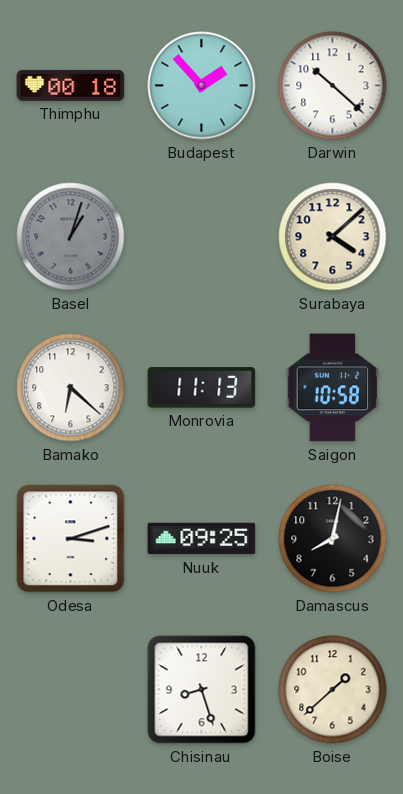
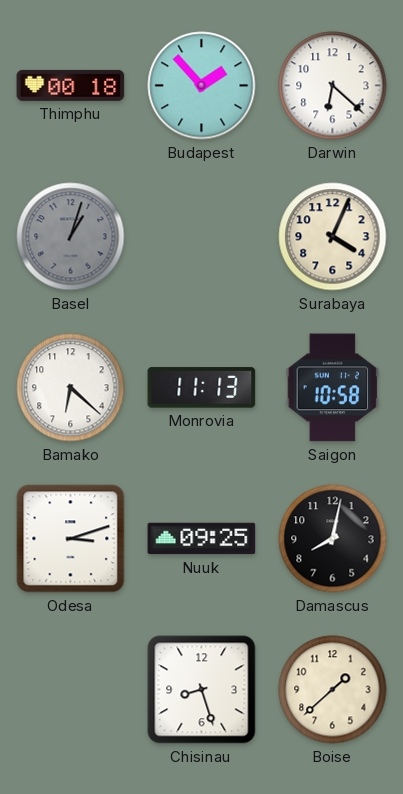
Darwin: 10:22 -> 6:22 (333, 86)
Surabaya: 4:08 -> 4:04 (333, 237)
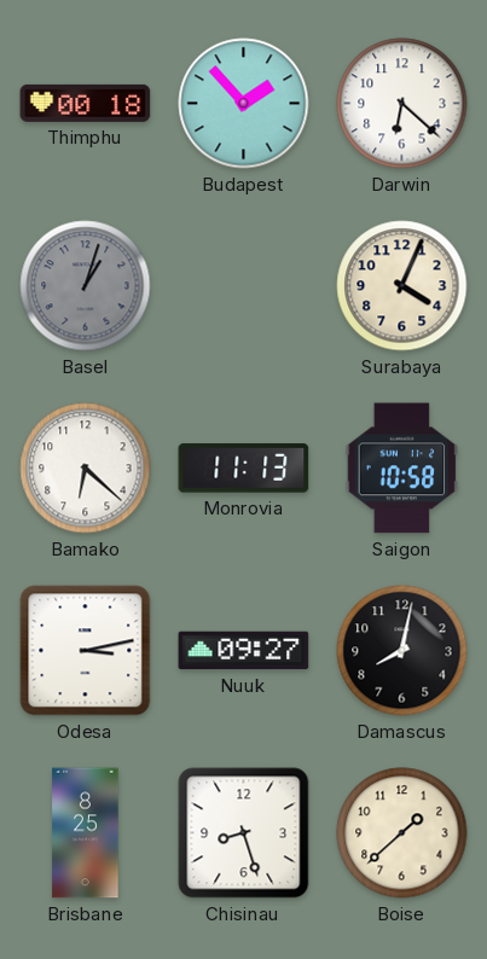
Odesa: 3:12 -> 3:13 (86, 651)
Nuuk: 09:25 -> 09:27 (244, 651)
Brisbane: none -> 8:25 (86, 833)
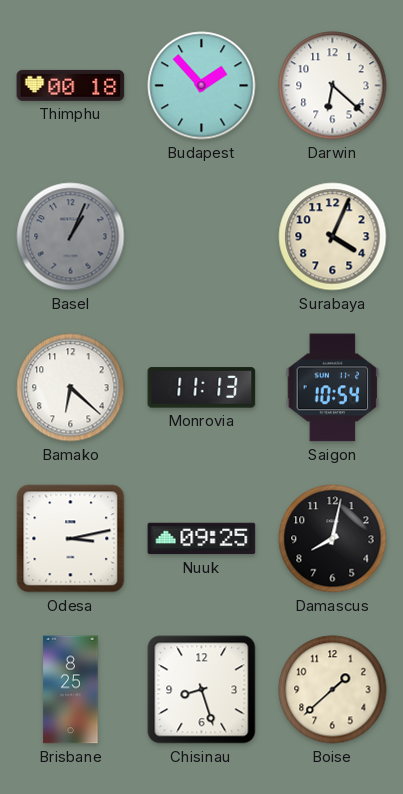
Basel: 1:03 -> 1:04 (71, 237)
Saigon: 10:58 -> 10:54 (333, 388)
Nuuk: 09:27 -> 09:25 (202, 539)
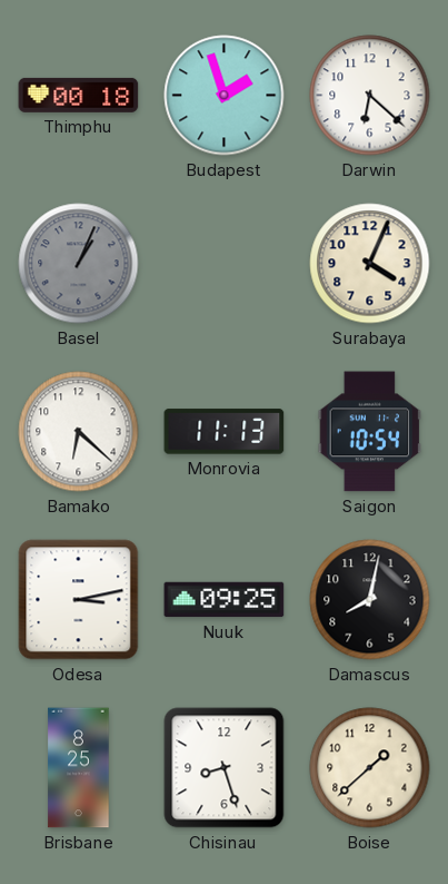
Budapest: 1:53 -> 1:57 (225, 96)
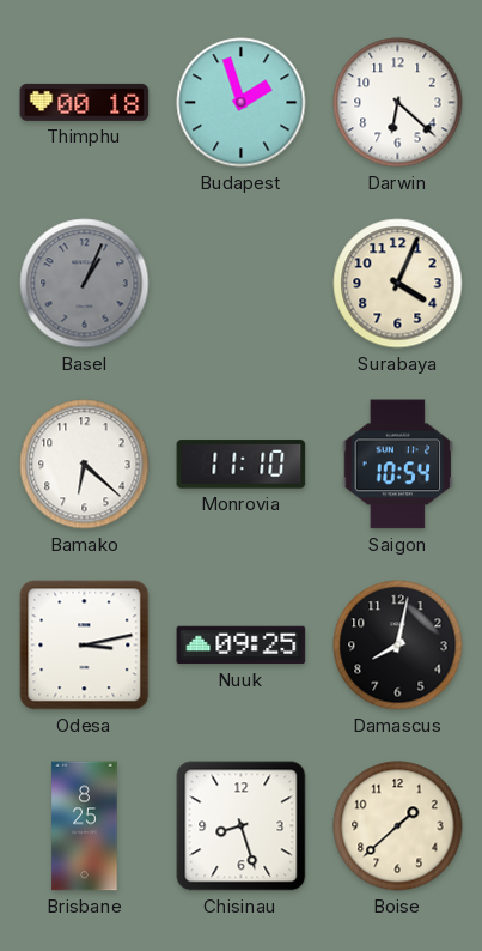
Monrovia: 11:13 -> 11:10 (242, 465)
